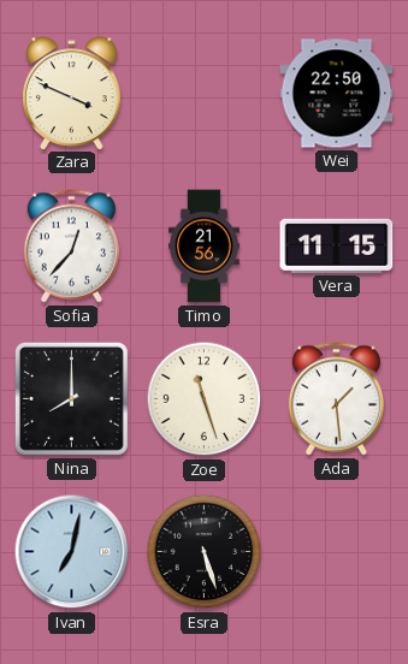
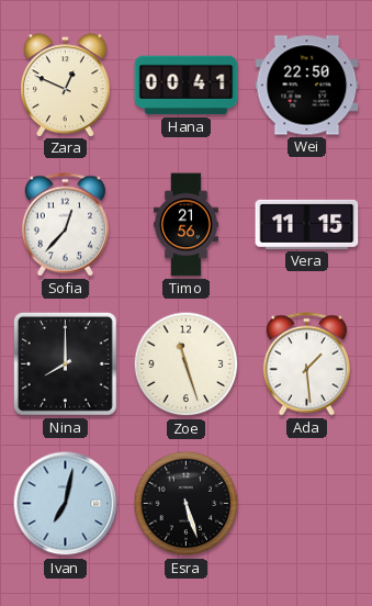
Zara: 3:49 -> 12:49 (66, 85)
Hana: none -> 00:41 (187, 86)
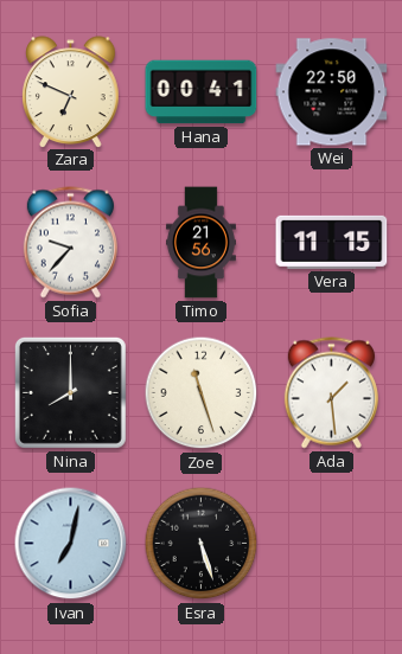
Zara: 12:49 -> 6:49 (71, 91)
Sofia: 12:37 -> 9:37 (70, 243)
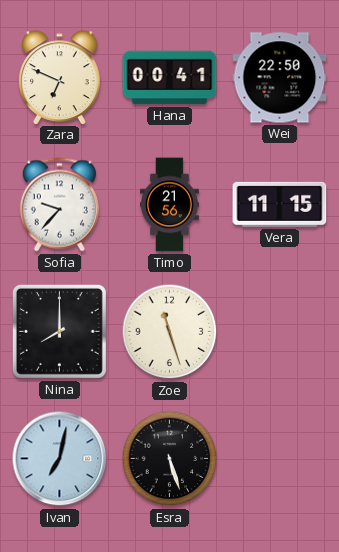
Ada: 1:29 -> none (331, 393)
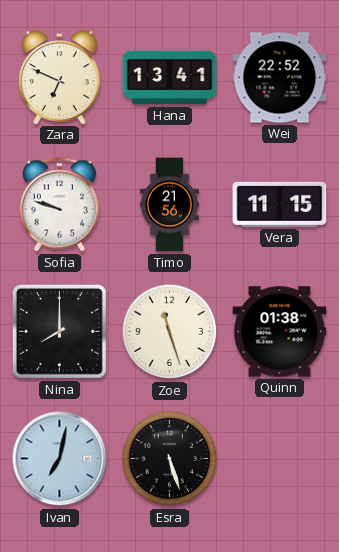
Hana: 00:41 -> 13:41 (170, 78)
Wei: 22:50 -> 22:52 (280, 78)
Sofia: 9:37 -> 9:48 (59, 205)
Quinn: none -> 01:38 (280, 332)
